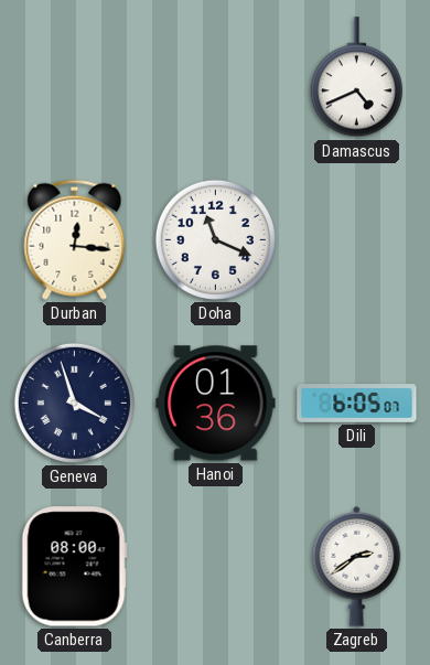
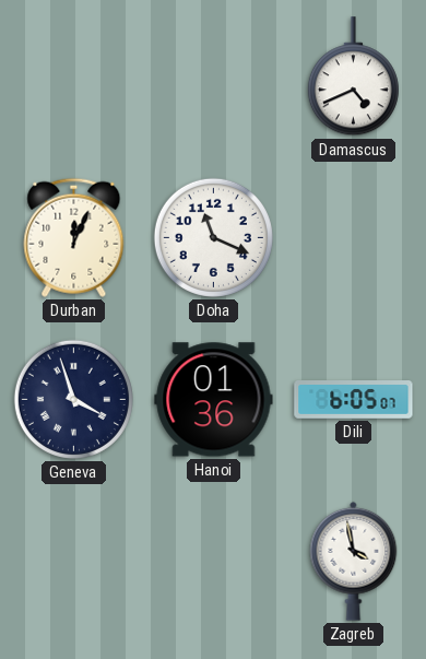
Durban: 12:16 -> 12:04 (74, 237)
Canberra: 08:00 -> none (74, 567)
Zagreb: 2:39 -> 3:58 (354, 561)
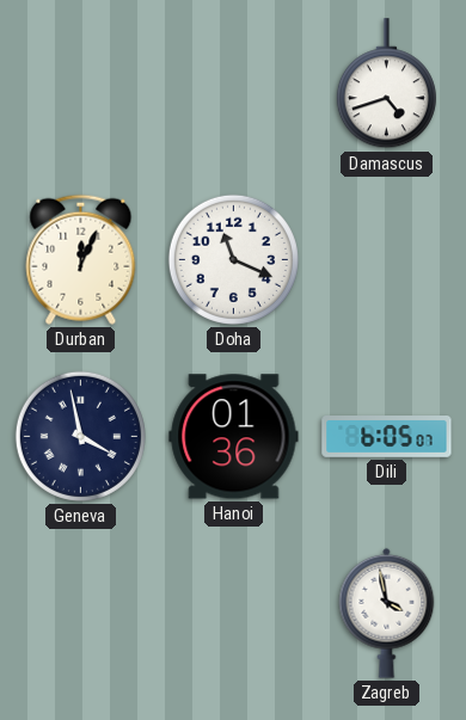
Damascus: 4:41 -> 4:42 (386, 84)
Geneva: 3:57 -> 3:58 (80, 436)
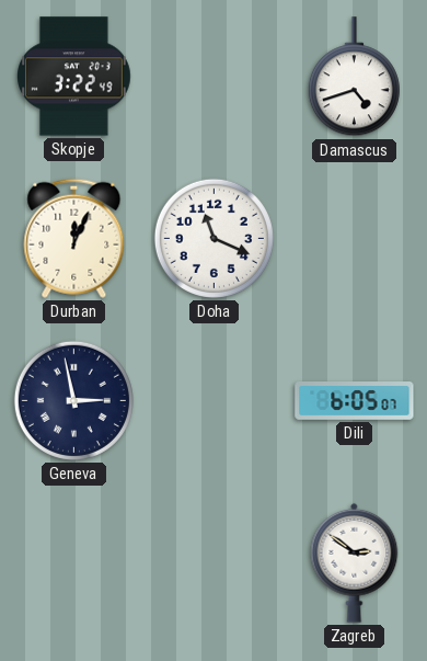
Skopje: none -> 3:22 (74, 77)
Geneva: 3:58 -> 2:58 (73, 400)
Hanoi: 01:36 -> none (234, 437)
Zagreb: 3:58 -> 2:51 (355, 562)
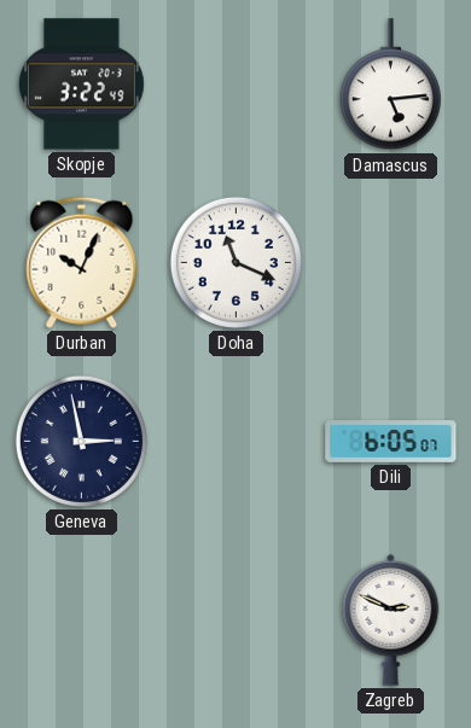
Damascus: 4:42 -> 5:14 (390, 85)
Durban: 12:04 -> 10:04 (82, 262)
Zagreb: 2:51 -> 2:49 (391, 619)
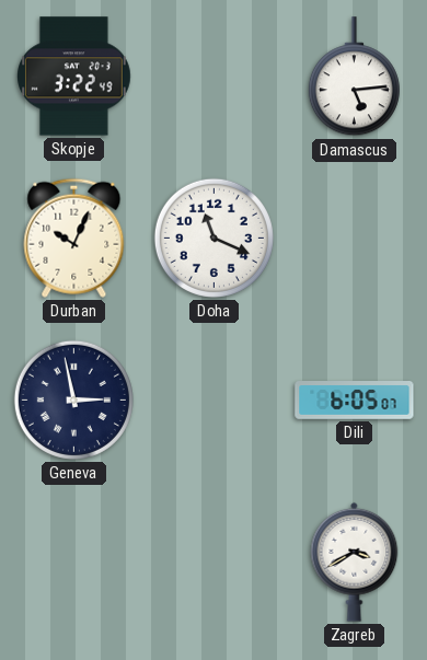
Zagreb: 2:49 -> 3:40 (355, 561)
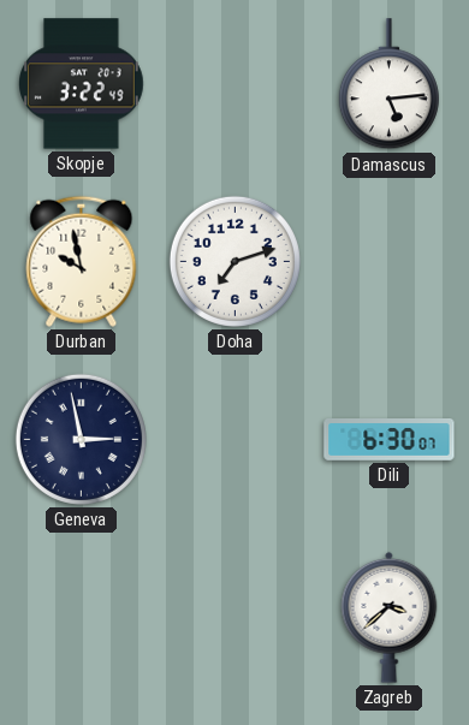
Durban: 10:04 -> 9:58 (82, 261)
Doha: 11:19 -> 7:12 (234, 261)
Dili: 6:05 -> 6:30 (390, 440)
Zagreb: 3:40 -> 3:38 (390, 617)
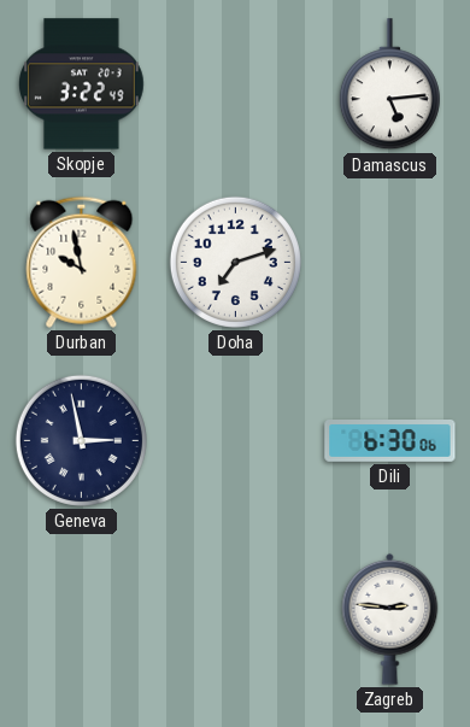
Dili: 6:30:07 -> 6:30:06 (390, 441)
Zagreb: 3:38 -> 2:46 (390, 618)
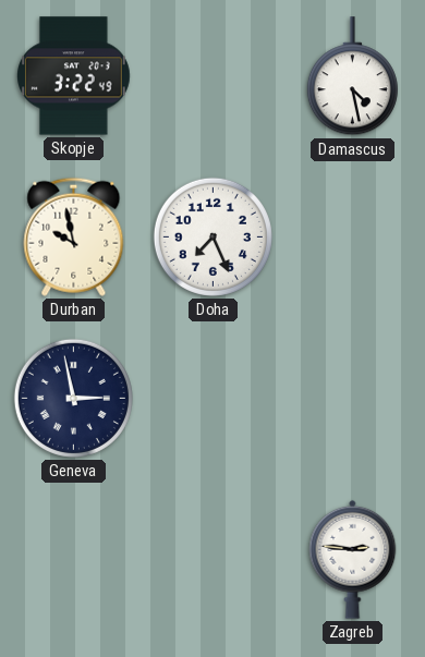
Damascus: 5:14 -> 4:28 (352, 76)
Doha: 7:12 -> 7:26 (212, 236)
Dili: 6:30 -> none (390, 441)
